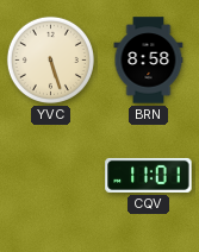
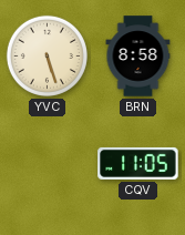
CQV: 11:01 -> 11:05 (138, 163)
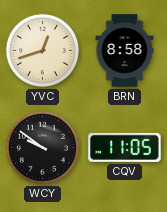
YVC: 5:27 -> 12:42 (42, 50)
WCY: none -> 9:51 (42, 147)
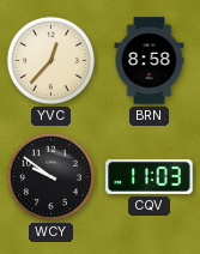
YVC: 12:42 -> 12:37 (50, 60)
CQV: 11:05 -> 11:03 (150, 176)
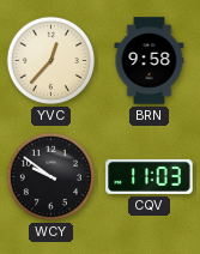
BRN: 8:58 -> 9:58 (150, 61)
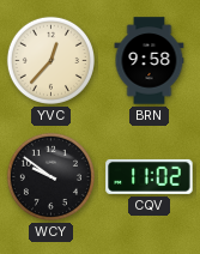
CQV: 11:03 -> 11:02 (150, 176)
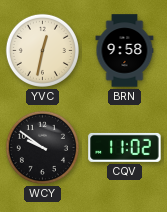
YVC: 12:37 -> 12:32 (42, 50)
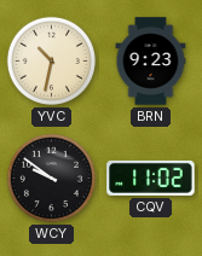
YVC: 12:32 -> 10:32 (51, 60)
BRN: 9:58 -> 9:23 (151, 62)
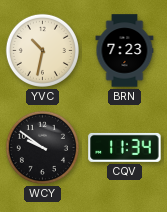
BRN: 9:23 -> 7:23 (125, 51)
CQV: 11:02 -> 11:34 (125, 147)
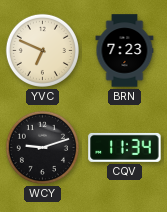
YVC: 10:32 -> 6:49 (42, 50)
WCY: 9:51 -> 9:12 (42, 147)
